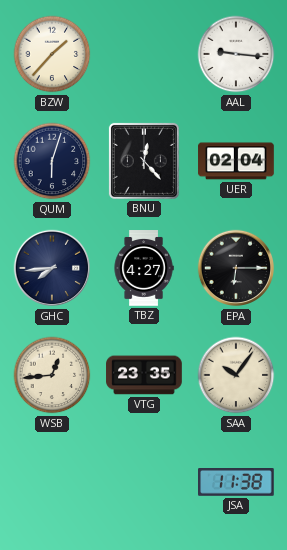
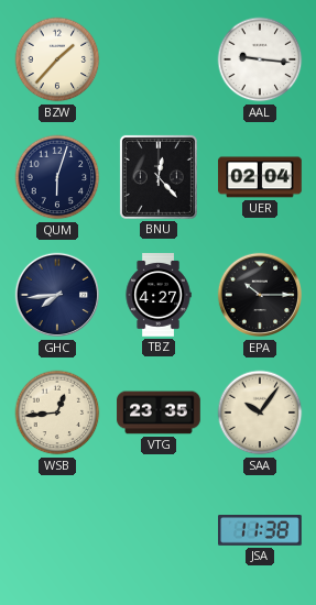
EPA: 6:15 -> 10:15 (260, 295)
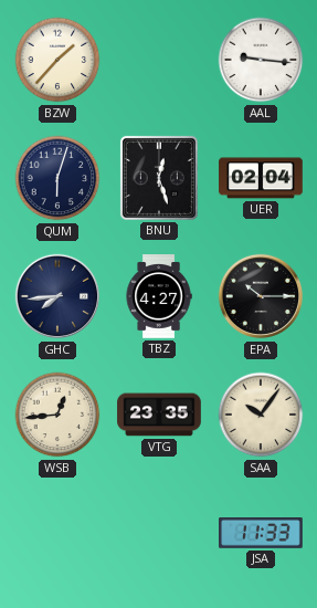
BNU: 12:23 -> 12:27 (159, 178)
JSA: 11:38 -> 11:33 (262, 534)
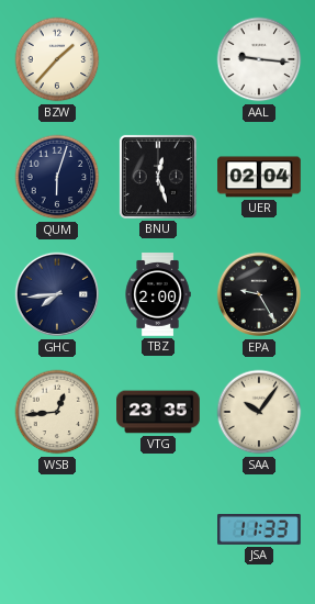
TBZ: 4:27 -> 2:00 (158, 294)
EPA: 10:15 -> 9:25 (259, 294)
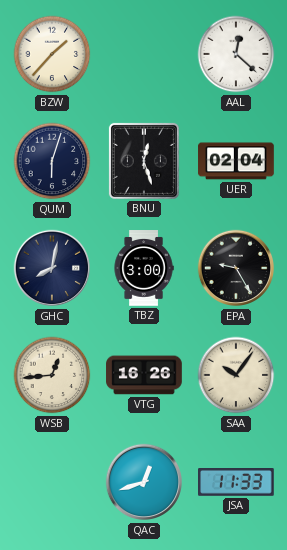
AAL: 9:16 -> 12:22 (236, 54)
GHC: 7:44 -> 8:02 (52, 268)
TBZ: 2:00 -> 3:00 (144, 268)
VTG: 23:35 -> 16:26 (144, 375)
QAC: none -> 12:42 (144, 482)
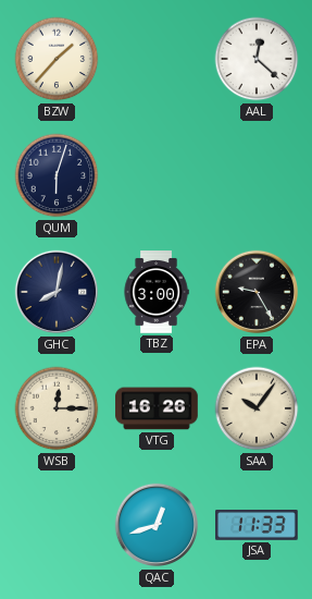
BNU: 12:27 -> none (144, 161)
UER: 02:04 -> none (236, 161)
WSB: 12:44 -> 12:15 (57, 408)
